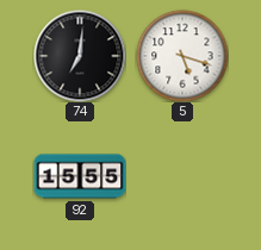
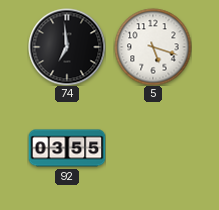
74: 7:01 -> 6:59 (67, 47)
92: 15:55 -> 03:55 (67, 148)
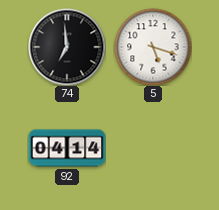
92: 03:55 -> 04:14 (67, 148)
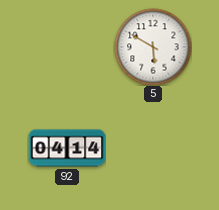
74: 6:59 -> none (67, 47)
5: 5:18 -> 5:50 (153, 47)
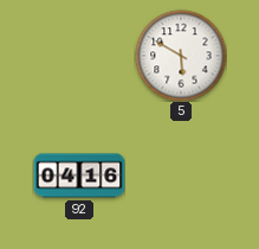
92: 04:14 -> 04:16 (79, 175)
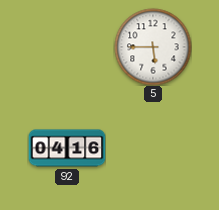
5: 5:50 -> 5:45 (153, 47)
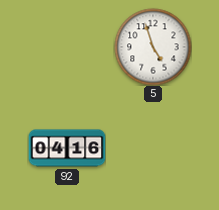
5: 5:45 -> 4:57 (153, 47)
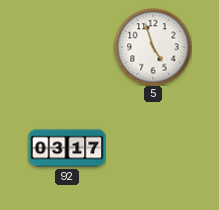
92: 04:16 -> 03:17 (67, 148)
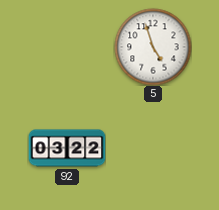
92: 03:17 -> 03:22 (67, 148)
